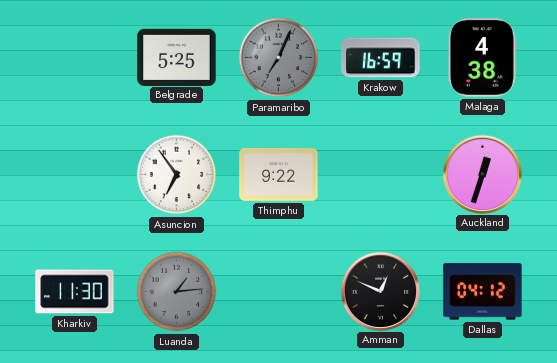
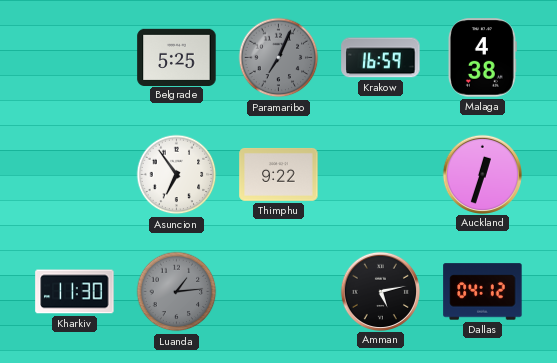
Amman: 12:49 -> 5:13 (380, 291)
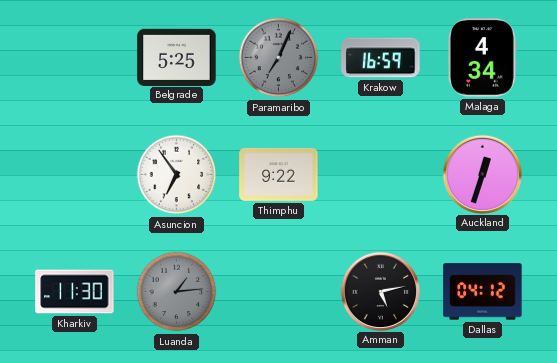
Malaga: 4:38 -> 4:34 (482, 58)
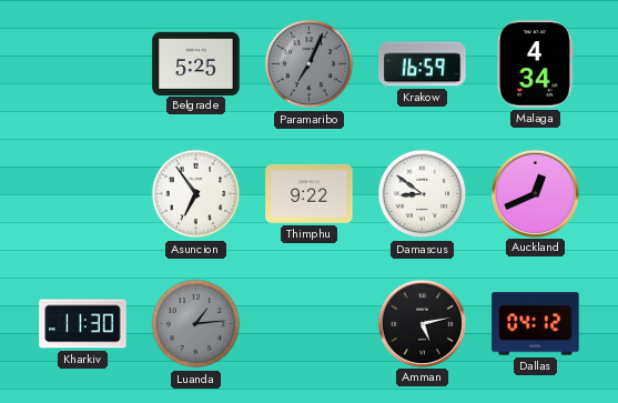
Damascus: none -> 8:51 (423, 194)
Auckland: 12:33 -> 12:41 (535, 193)
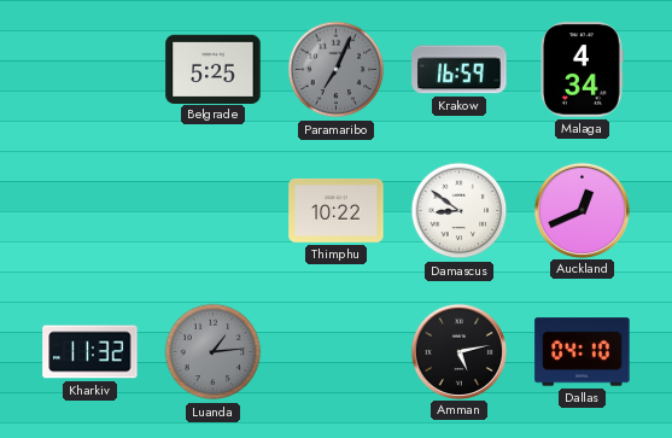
Asuncion: 6:54 -> none (196, 194)
Thimphu: 9:22 -> 10:22 (337, 210)
Kharkiv: 11:30 -> 11:32 (90, 352)
Dallas: 04:12 -> 04:10 (583, 352)
